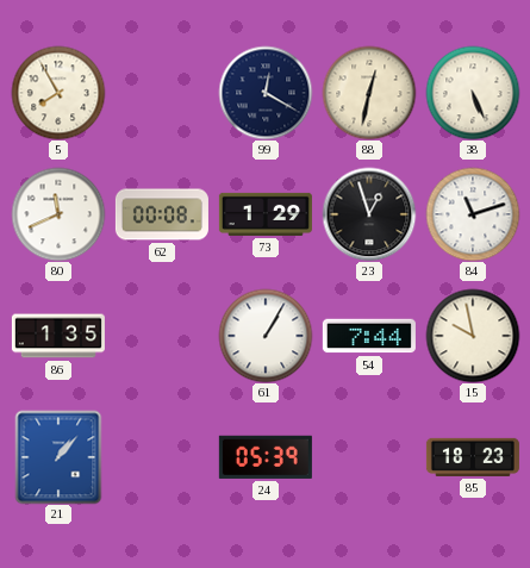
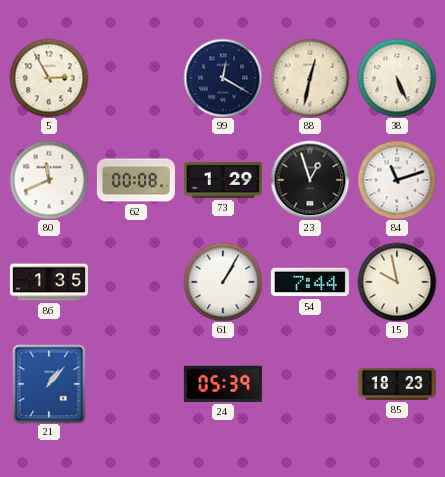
5: 7:55 -> 2:55 (49, 78)
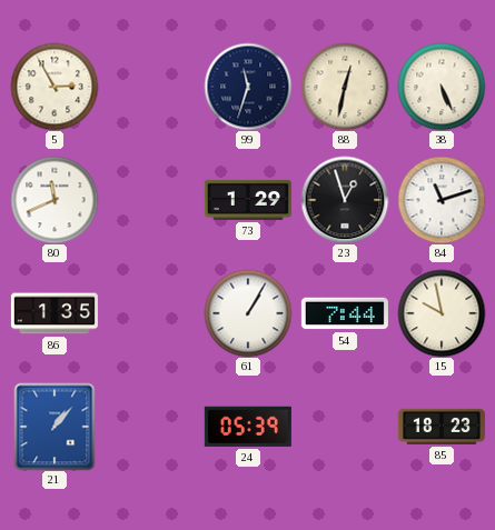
99: 12:20 -> 11:33 (248, 87)
62: 00:08 -> none (136, 180)
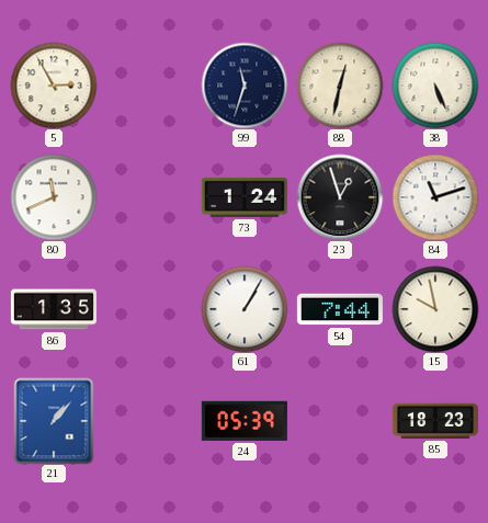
73: 1:29 -> 1:24 (245, 197)
